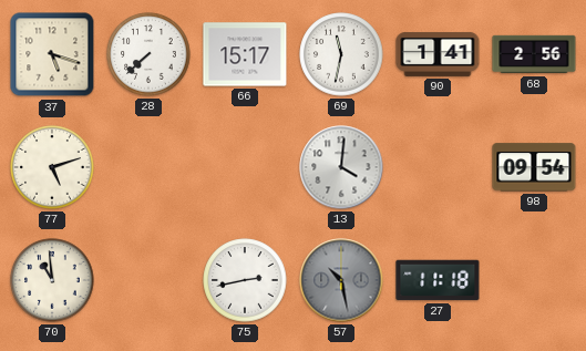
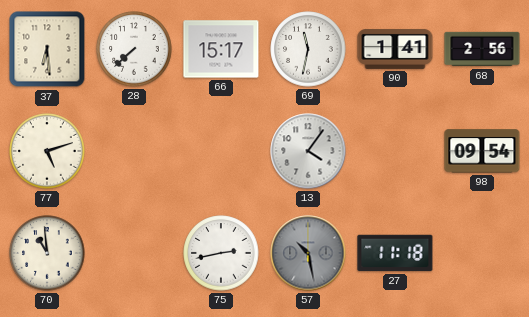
37: 5:18 -> 6:29 (47, 49)
13: 4:01 -> 4:06 (308, 151)
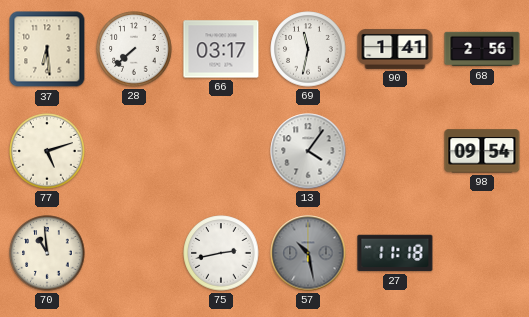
66: 15:17 -> 03:17 (221, 49)
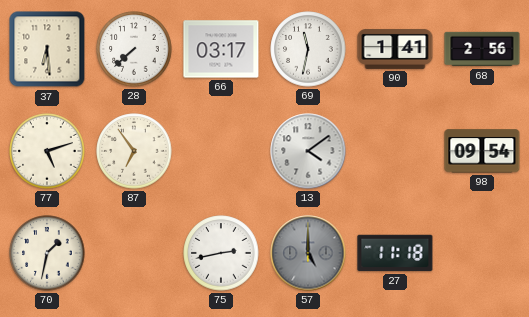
87: none -> 6:54 (134, 151)
13: 4:06 -> 4:09 (308, 151)
70: 10:59 -> 1:32 (47, 253)
57: 10:28 -> 5:00 (308, 253)
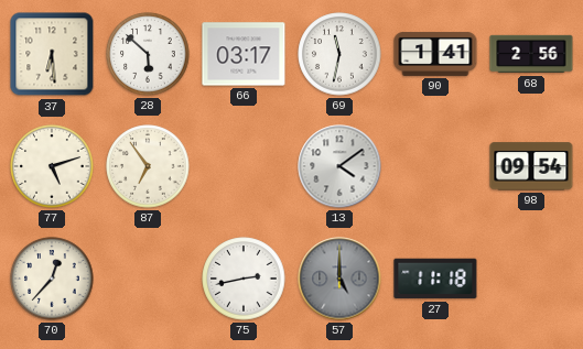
28: 7:38 -> 5:52 (148, 54)
70: 1:32 -> 12:37 (52, 279)
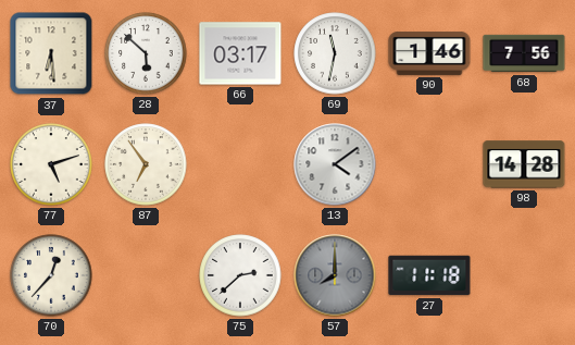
90: 1:41 -> 1:46 (429, 53)
68: 2:56 -> 7:56 (524, 53)
98: 09:54 -> 14:28 (524, 164)
75: 2:43 -> 2:38 (240, 275)
57: 5:00 -> 8:00 (335, 275)
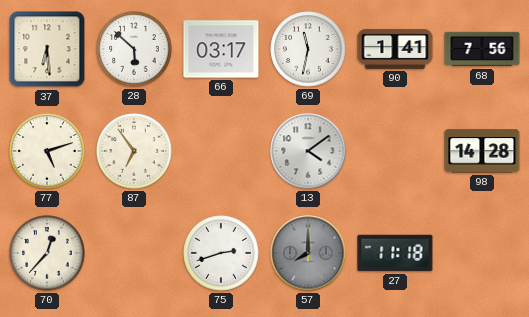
90: 1:46 -> 1:41 (395, 49)
75: 2:38 -> 2:42 (221, 253)
